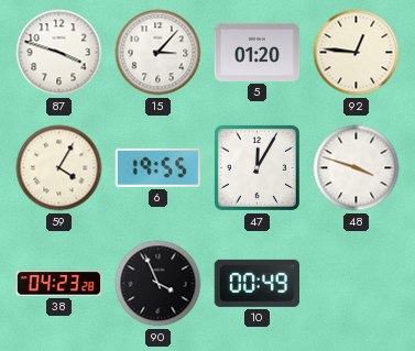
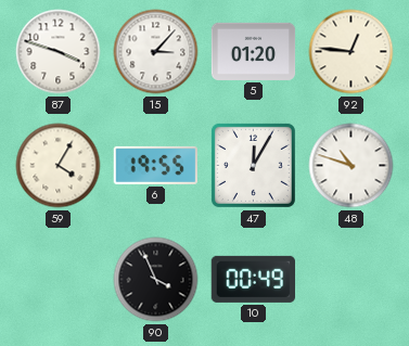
48: 3:48 -> 10:48 (352, 166)
38: 04:23 -> none (58, 284)
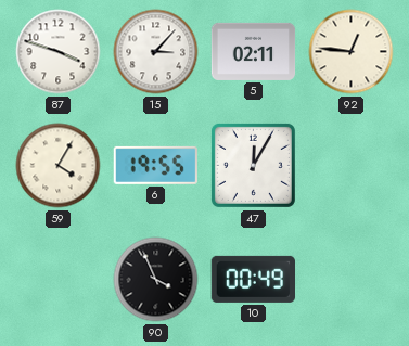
5: 01:20 -> 02:11 (254, 51)
48: 10:48 -> none (352, 166)
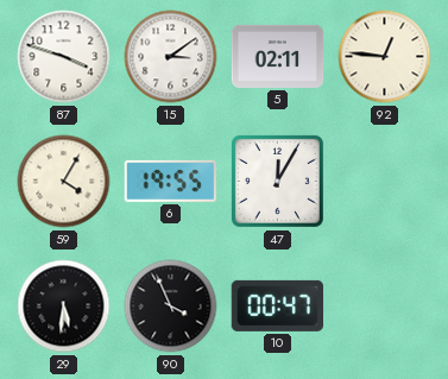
15: 3:07 -> 3:09 (171, 57)
29: none -> 5:31 (64, 307)
10: 00:49 -> 00:47 (277, 305)
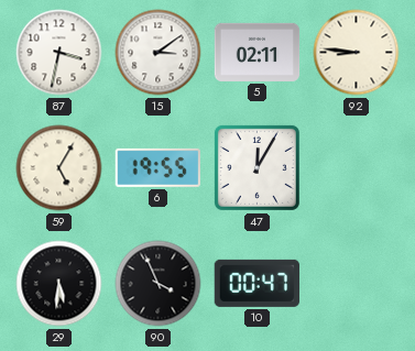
87: 3:48 -> 3:32 (59, 53)
92: 12:46 -> 8:46 (357, 53)
59: 4:05 -> 5:05 (59, 168)
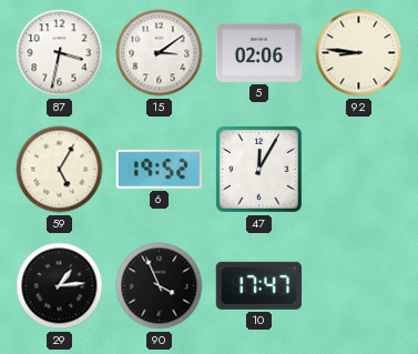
5: 02:11 -> 02:06 (259, 52)
6: 19:55 -> 19:52 (159, 169)
29: 5:31 -> 1:14 (60, 286)
10: 00:47 -> 17:47 (258, 285)
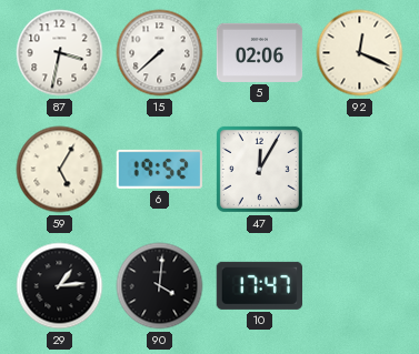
15: 3:09 -> 7:38 (160, 53)
92: 8:46 -> 12:19 (360, 53)
90: 3:56 -> 4:01 (160, 286)
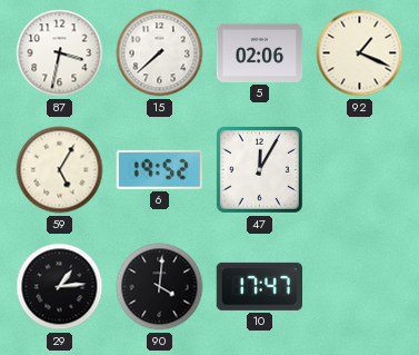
92: 12:19 -> 1:19 (360, 53)
